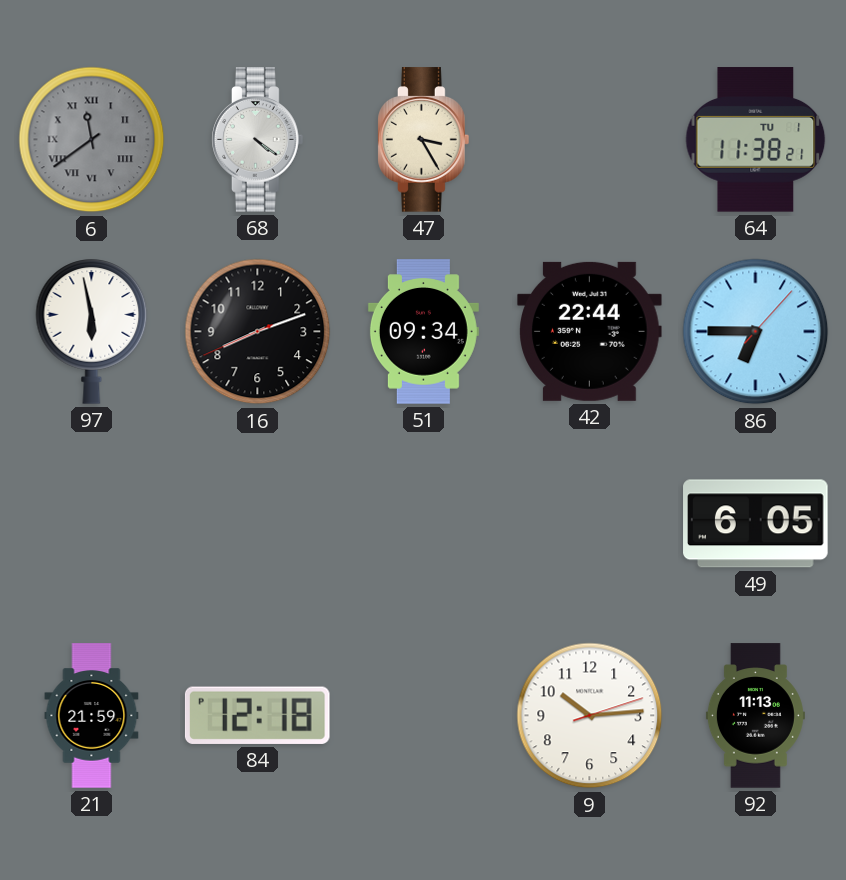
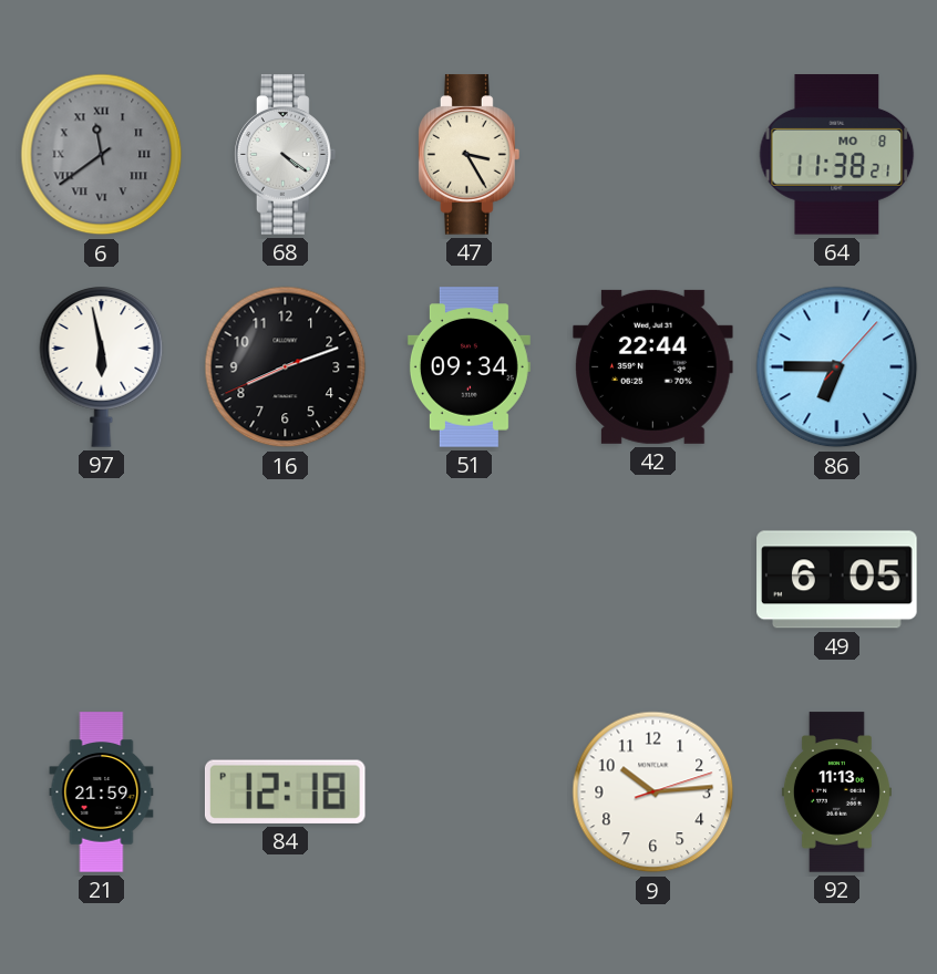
64 date: TU 1 -> MO 8 (837, 155)
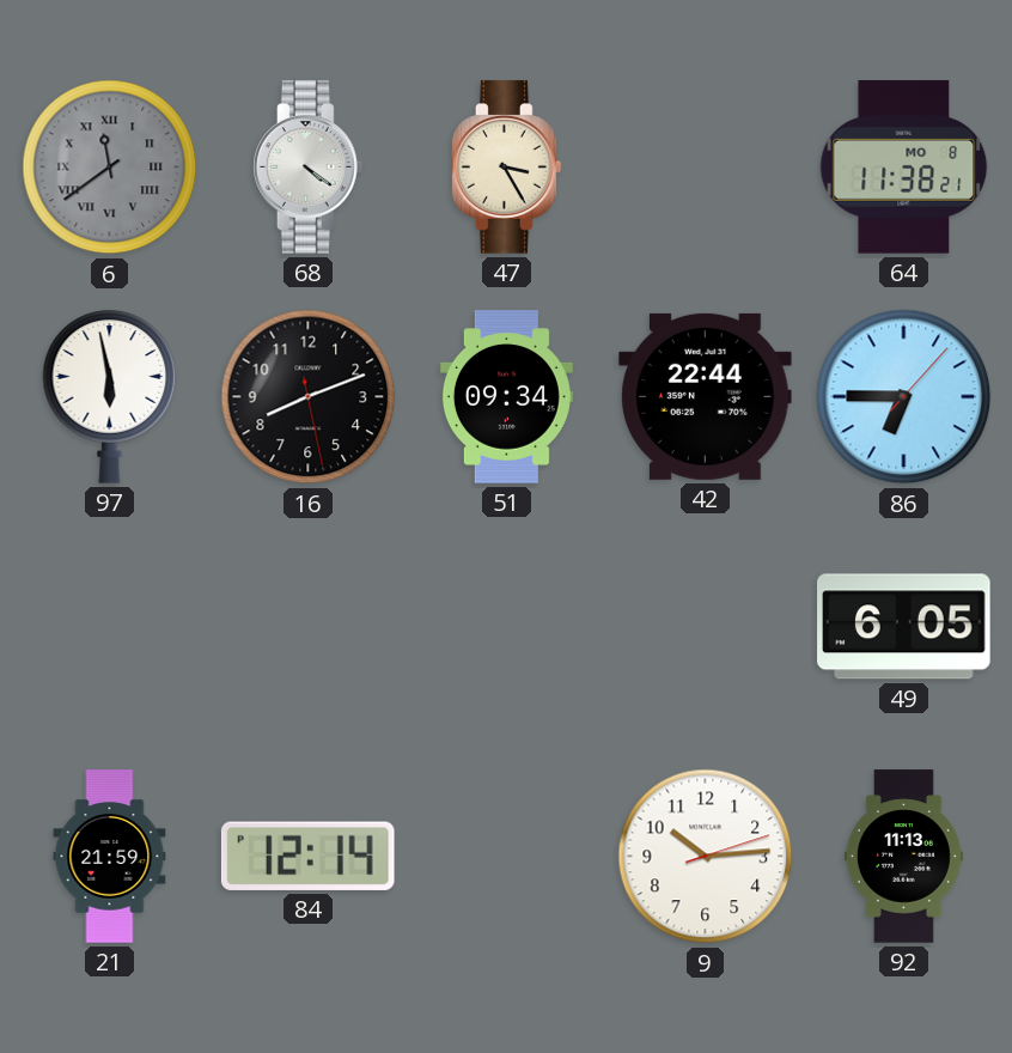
16: 8:11:41 -> 8:11:28 (309, 397)
84: 12:18 -> 12:14 (307, 856)
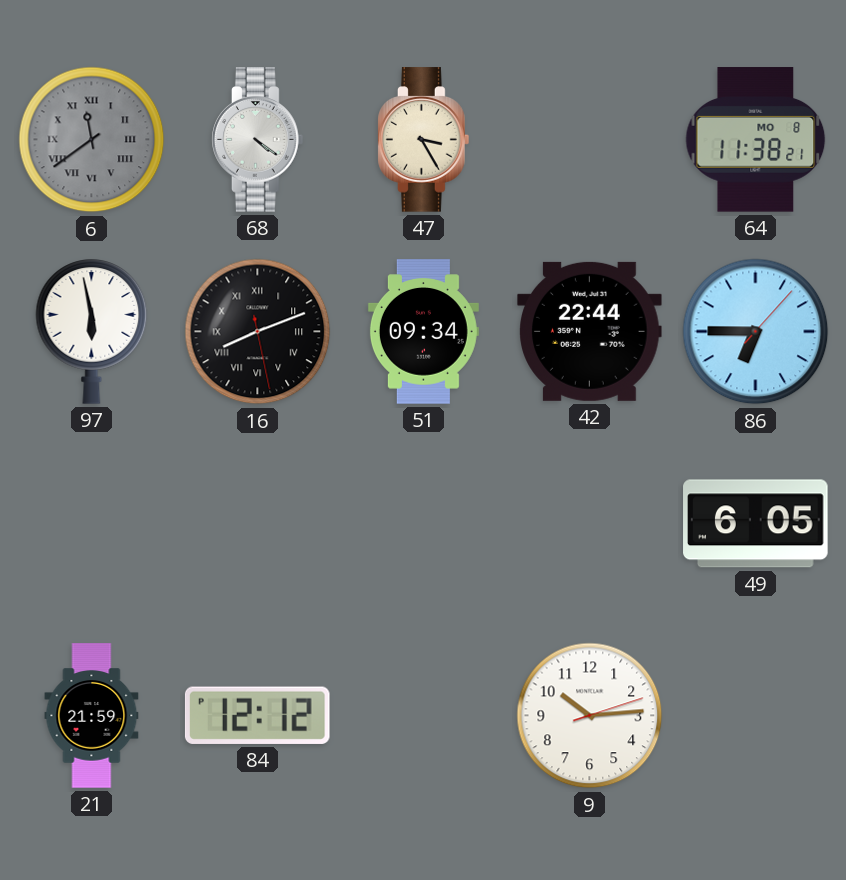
16 numerals: Arabic -> Roman (258, 332)
84: 12:14 -> 12:12 (257, 715)
92: 11:13 -> none (903, 857)
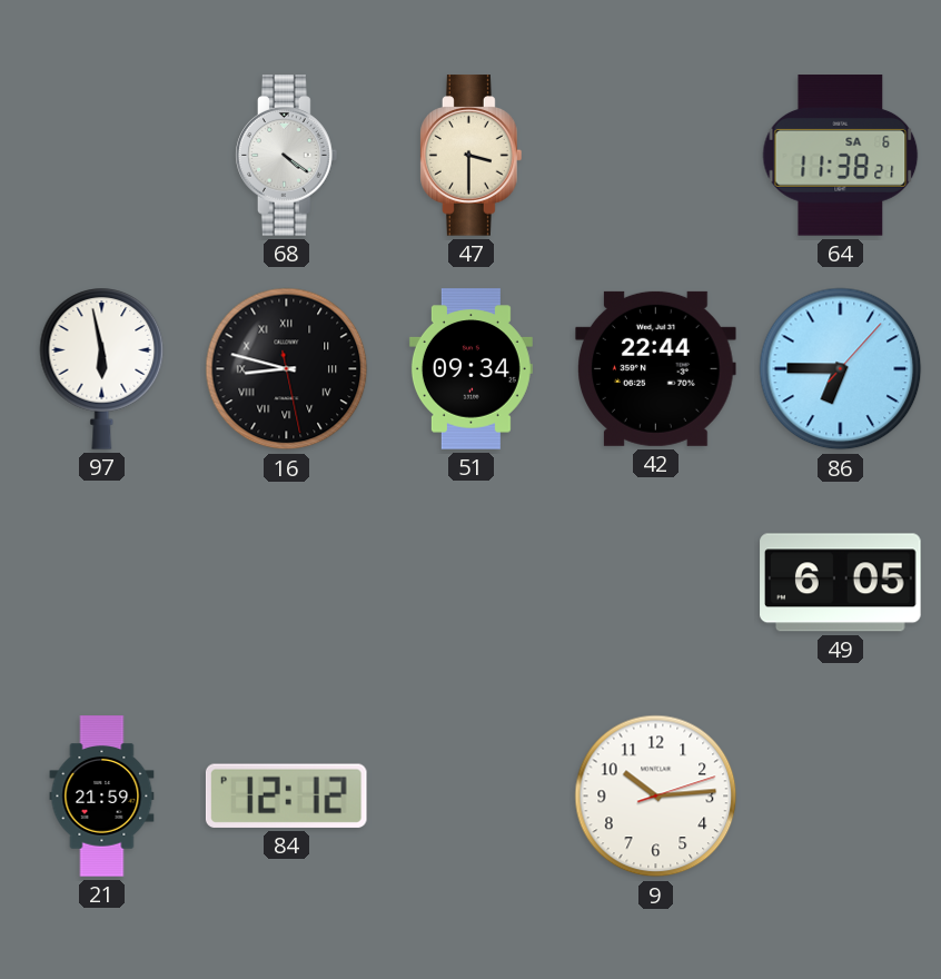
6: 11:39 -> none (92, 140)
47: 3:25 -> 3:30 (472, 156)
64 date: MO 8 -> SA 6 (841, 156)
16: 8:11 -> 8:47 (287, 369)
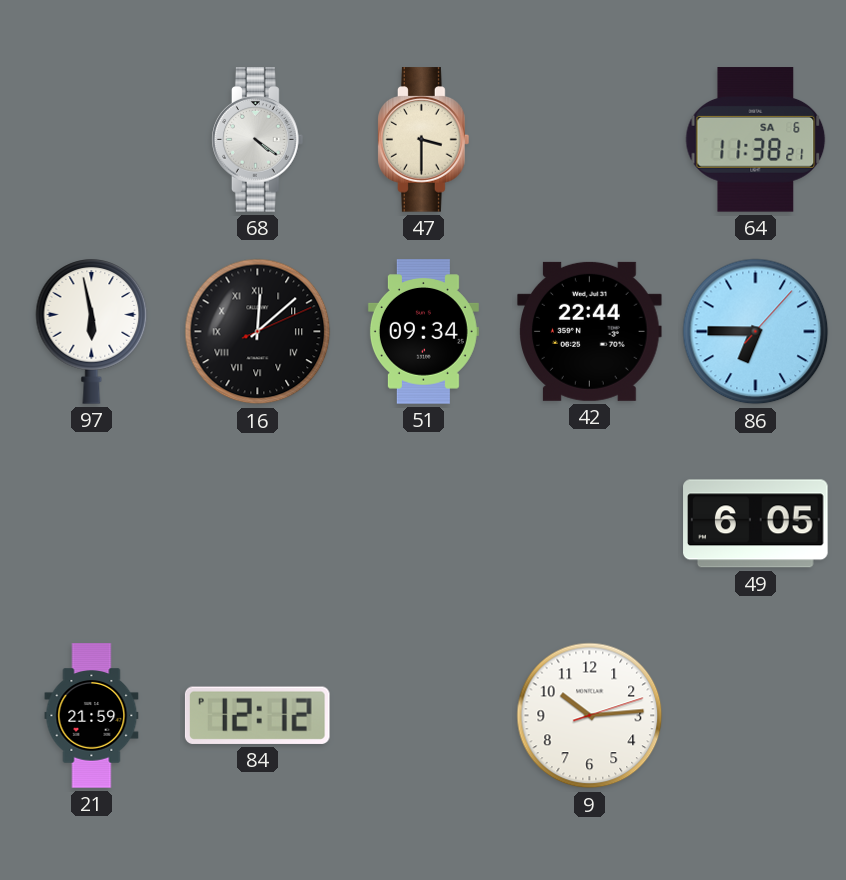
16: 8:47 -> 12:08 (258, 332)
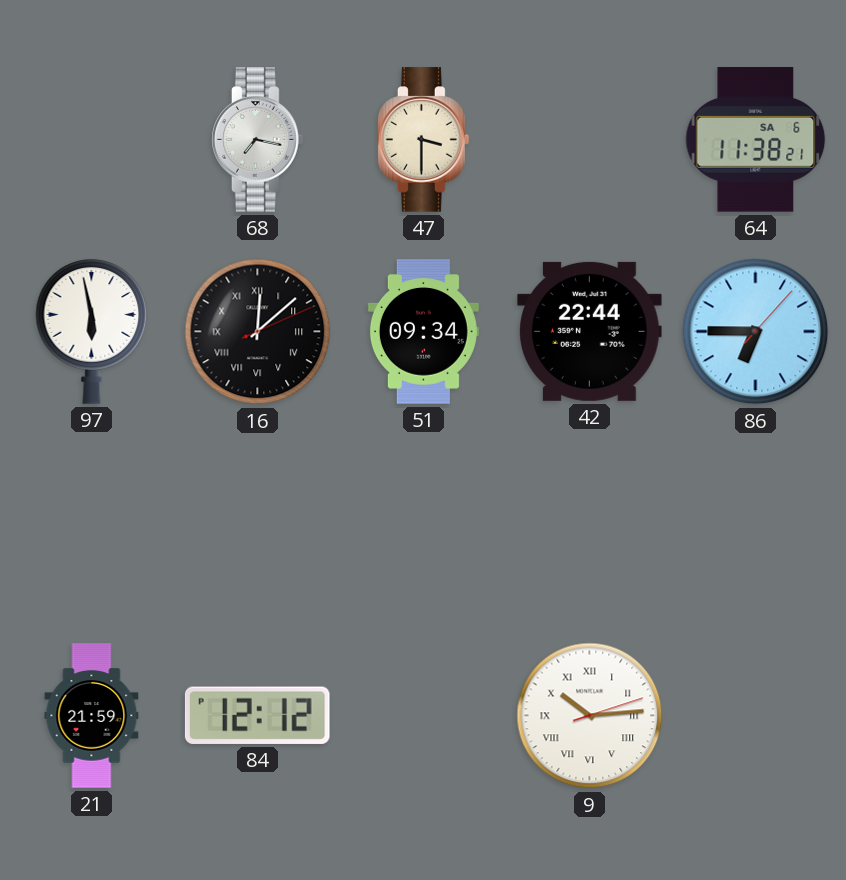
68: 4:21 -> 7:17 (258, 140)
49: 6:05 -> none (756, 524)
9 numerals: Arabic -> Roman (590, 716)
